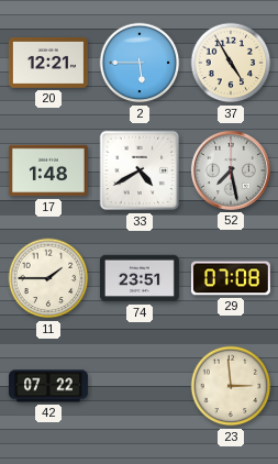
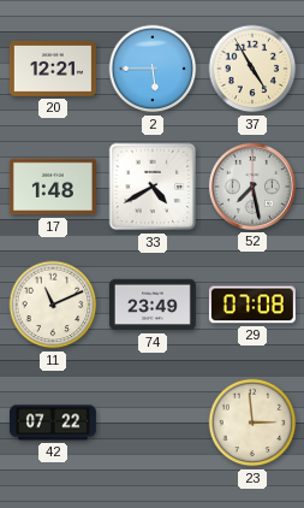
11: 1:45 -> 11:11 (53, 305)
74: 23:51 -> 23:49 (153, 305)
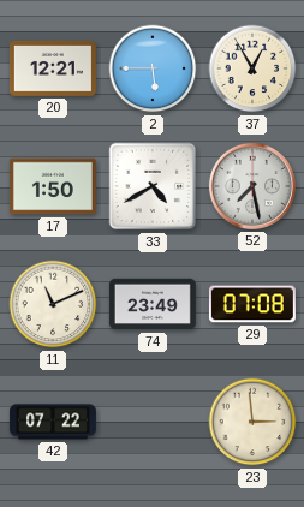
37: 4:55 -> 12:55 (252, 68)
17: 1:48 -> 1:50 (53, 186)
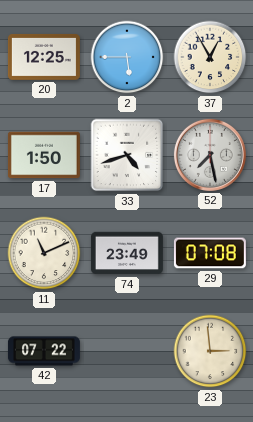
20: 12:21 -> 12:25 (44, 57)
33: 4:40 -> 4:42 (127, 155)
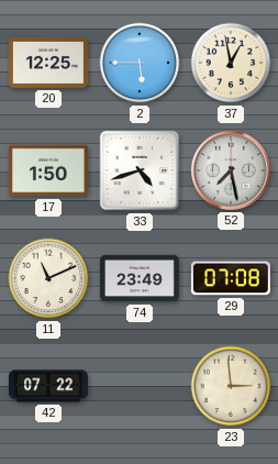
37: 12:55 -> 12:58 (231, 63)
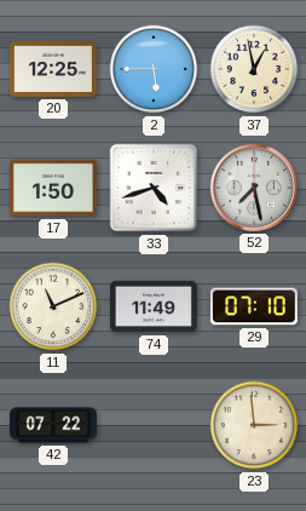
74: 23:49 -> 11:49 (154, 306)
29: 07:08 -> 07:10 (254, 306)
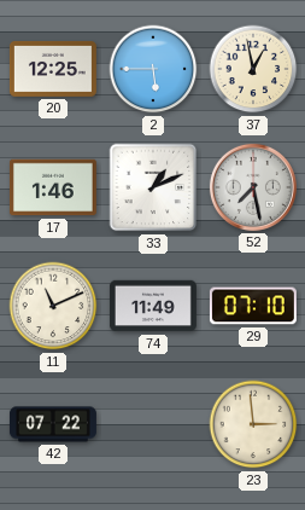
17: 1:50 -> 1:46 (53, 187)
33: 4:42 -> 1:11 (153, 187)
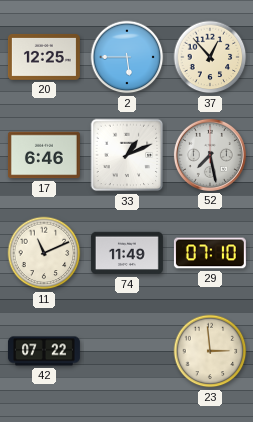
37: 12:58 -> 12:53 (210, 57)
17: 1:46 -> 6:46 (44, 155)
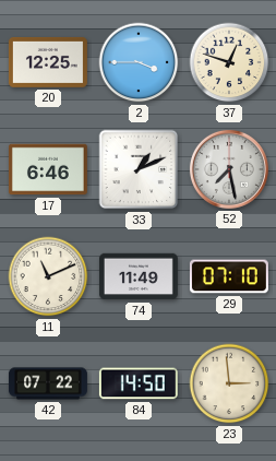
2: 5:45 -> 3:45 (139, 62)
37: 12:53 -> 12:48 (229, 62)
84: none -> 14:50 (139, 383)
